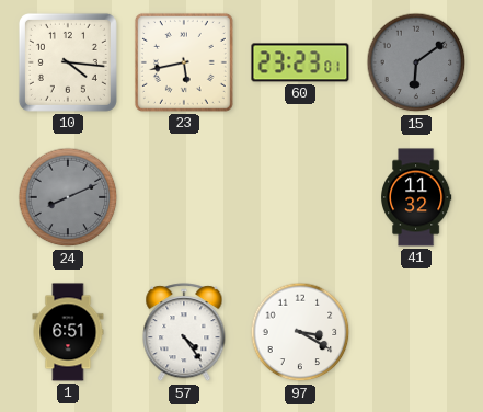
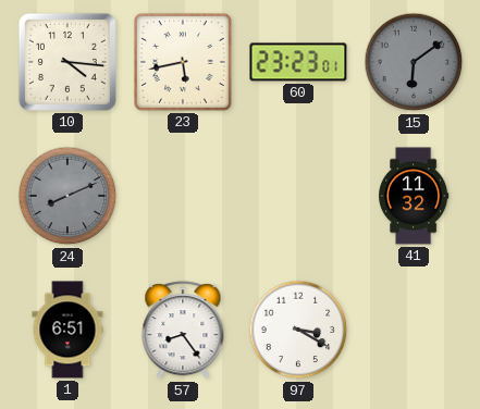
57: 4:24 -> 8:24 (183, 331)
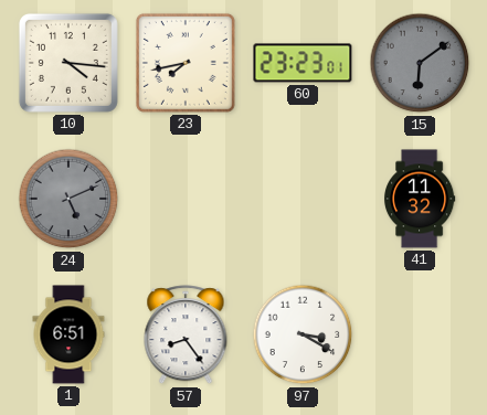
23: 5:43 -> 7:43 (186, 63)
24: 8:11 -> 5:11 (68, 199)
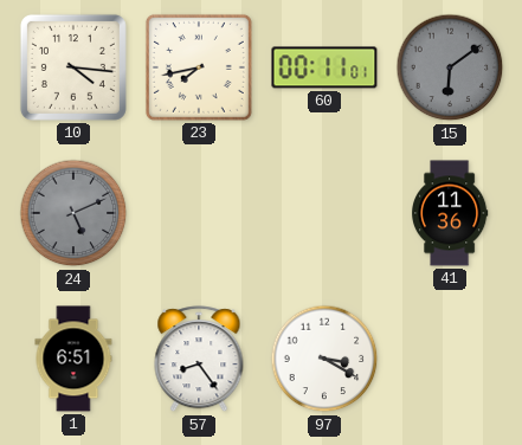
60: 23:23 -> 00:11 (324, 67)
41: 11:32 -> 11:36 (451, 213)
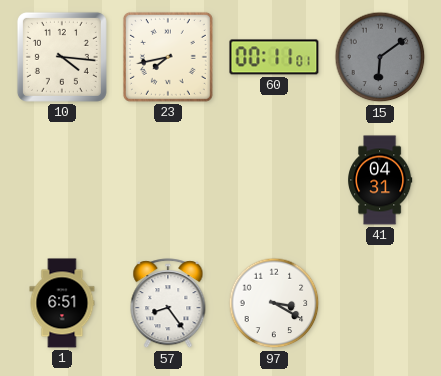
24: 5:11 -> none (73, 213)
41: 11:36 -> 04:31 (381, 180)
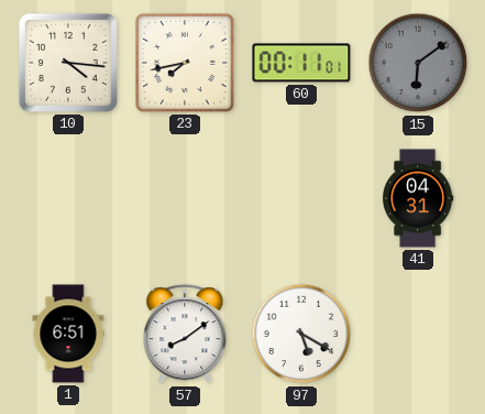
57: 8:24 -> 8:09 (185, 335)
97: 3:20 -> 5:20 (301, 334)
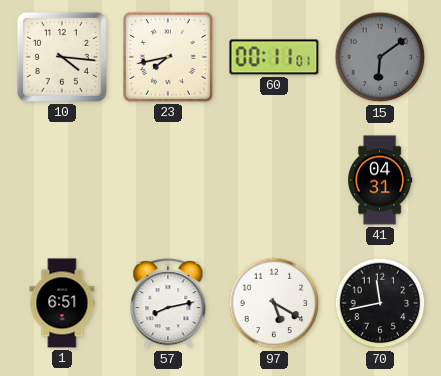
57: 8:09 -> 8:13 (168, 304)
70: none -> 11:43 (380, 303)
